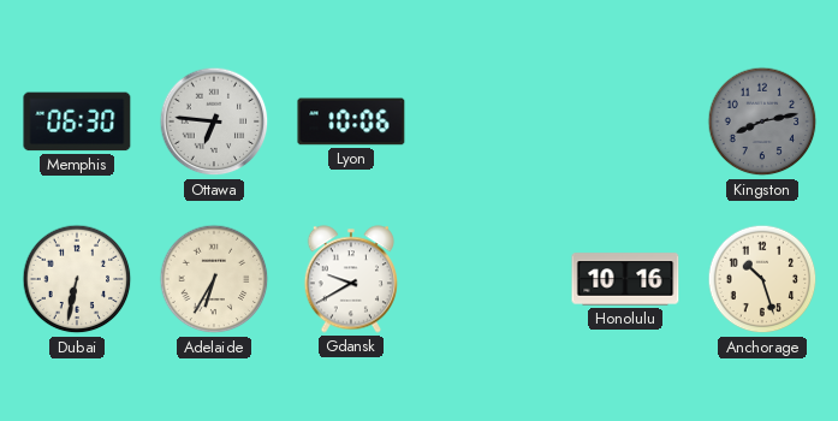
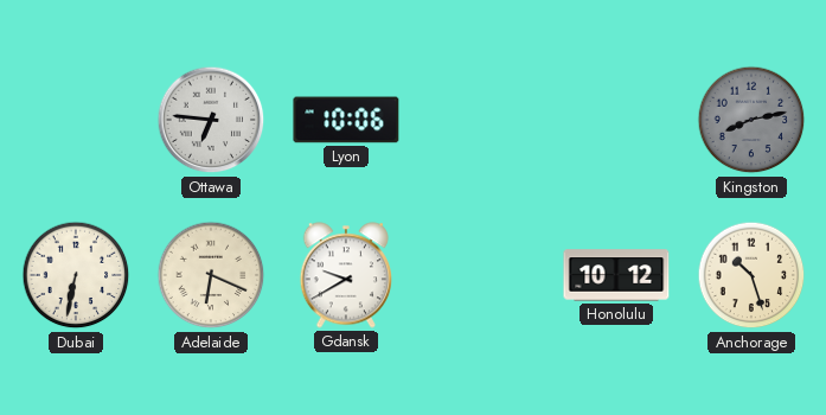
Memphis: 06:30 -> none (77, 121)
Adelaide: 6:35 -> 6:19 (211, 275)
Honolulu: 10:16 -> 10:12 (616, 275)
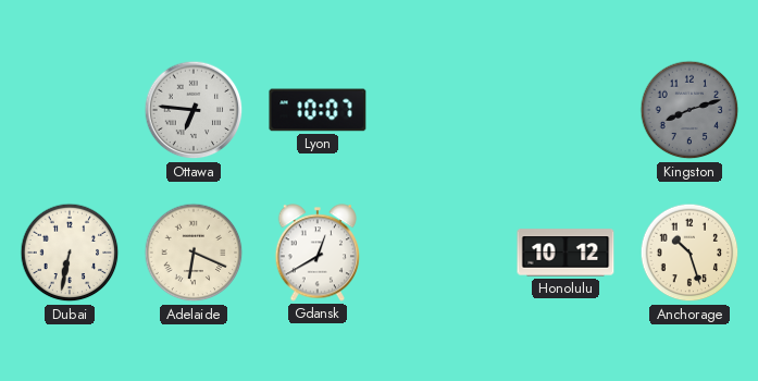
Lyon: 10:06 -> 10:07 (318, 110)
Kingston: 8:13 -> 8:12 (689, 110)
Gdansk: 9:40 -> 12:40 (316, 253)
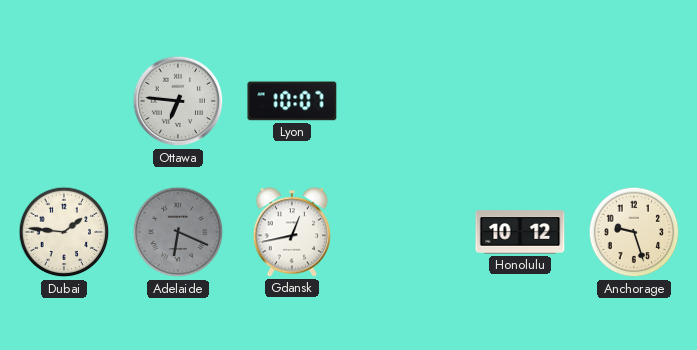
Kingston: 8:12 -> none (689, 110)
Dubai: 6:32 -> 1:46 (64, 232)
Adelaide dial: cream -> grey (178, 232)
Gdansk: 12:40 -> 12:43 (291, 232)
Anchorage: 10:27 -> 9:27 (634, 232)
